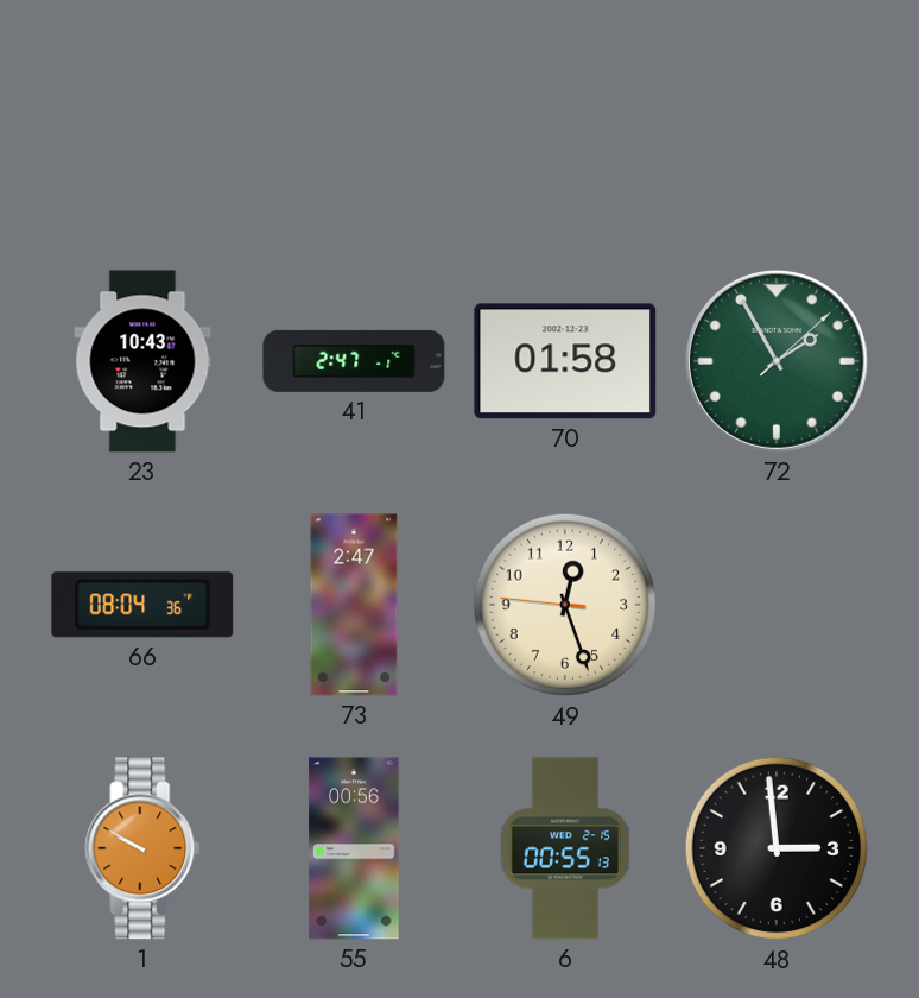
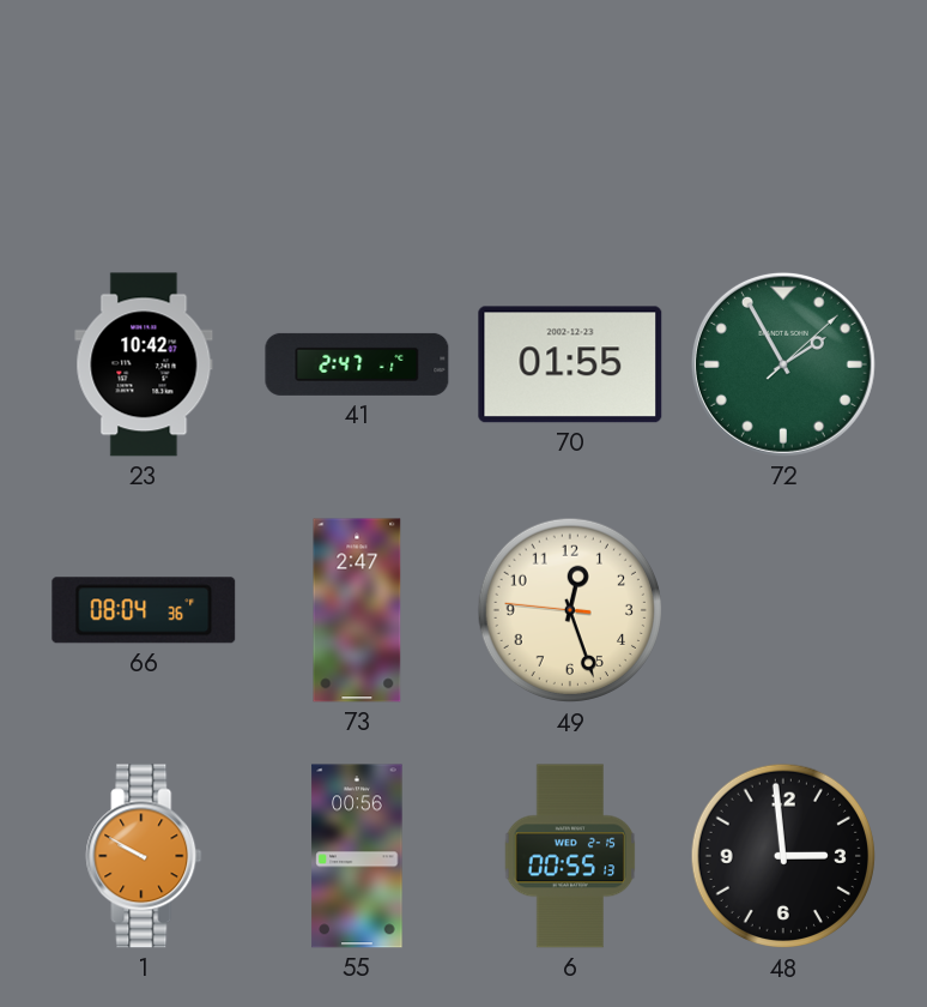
23: 10:43 -> 10:42 (144, 364)
70: 01:58 -> 01:55 (570, 364)
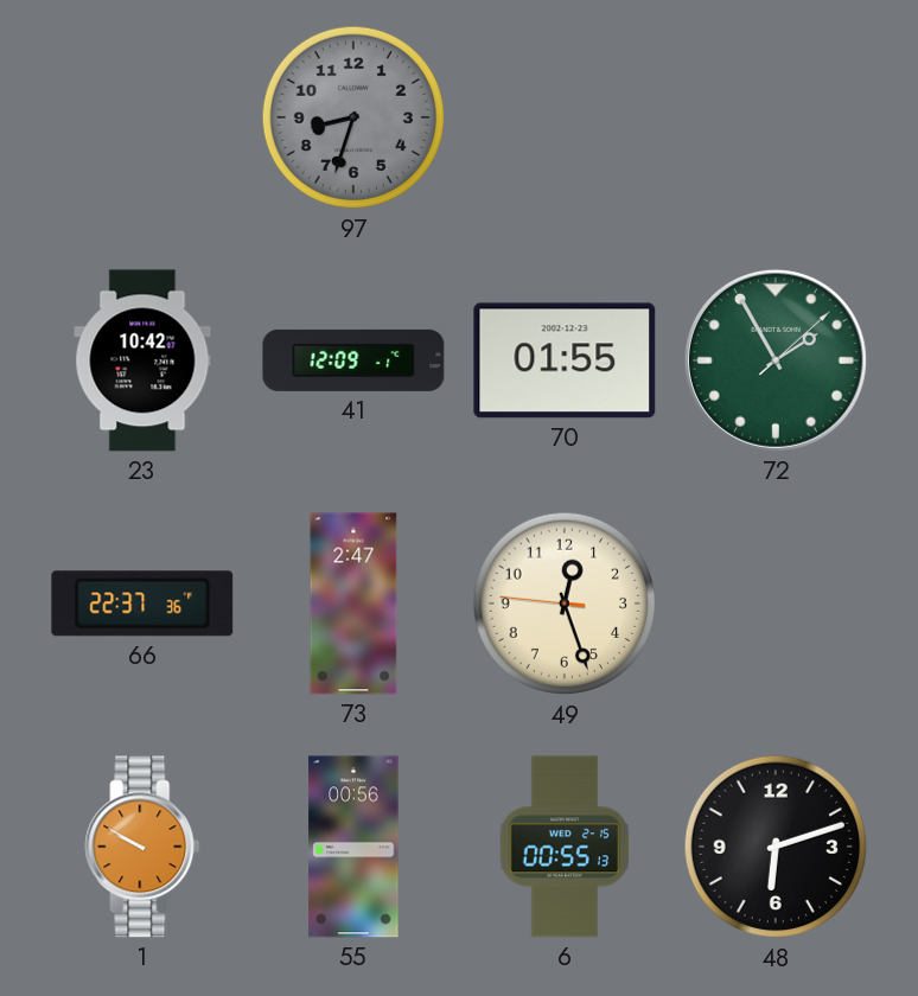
97: none -> 8:33 (353, 117)
41: 2:47 -> 12:09 (353, 360)
66: 08:04 -> 22:37 (142, 604)
48: 2:59 -> 6:12 (776, 847)
